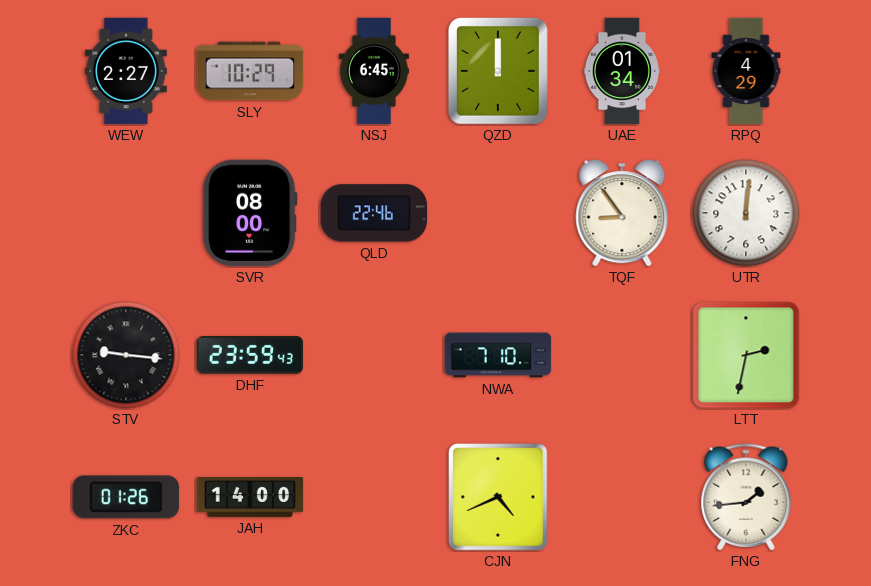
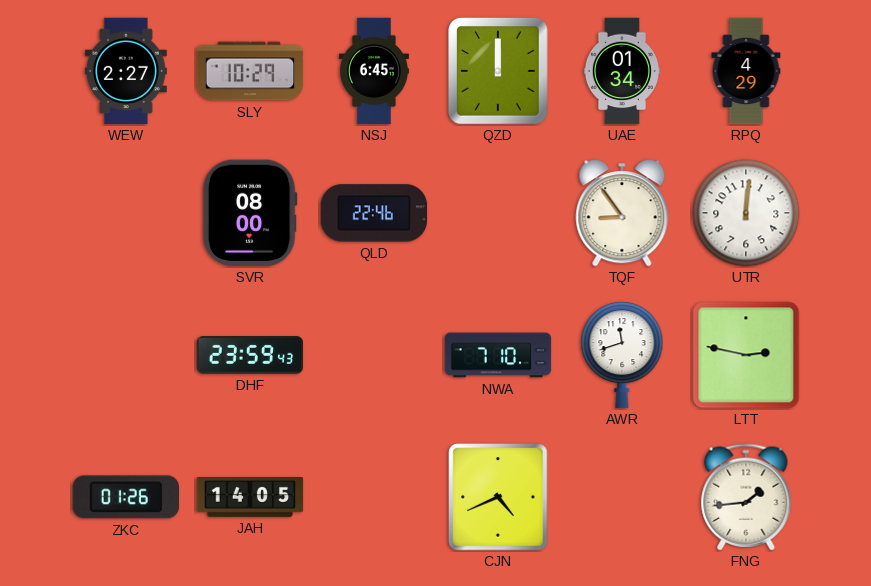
STV: 9:16 -> none (126, 355)
AWR: none -> 11:42 (622, 355)
LTT: 2:32 -> 2:47 (746, 355)
JAH: 14:00 -> 14:05 (250, 498)
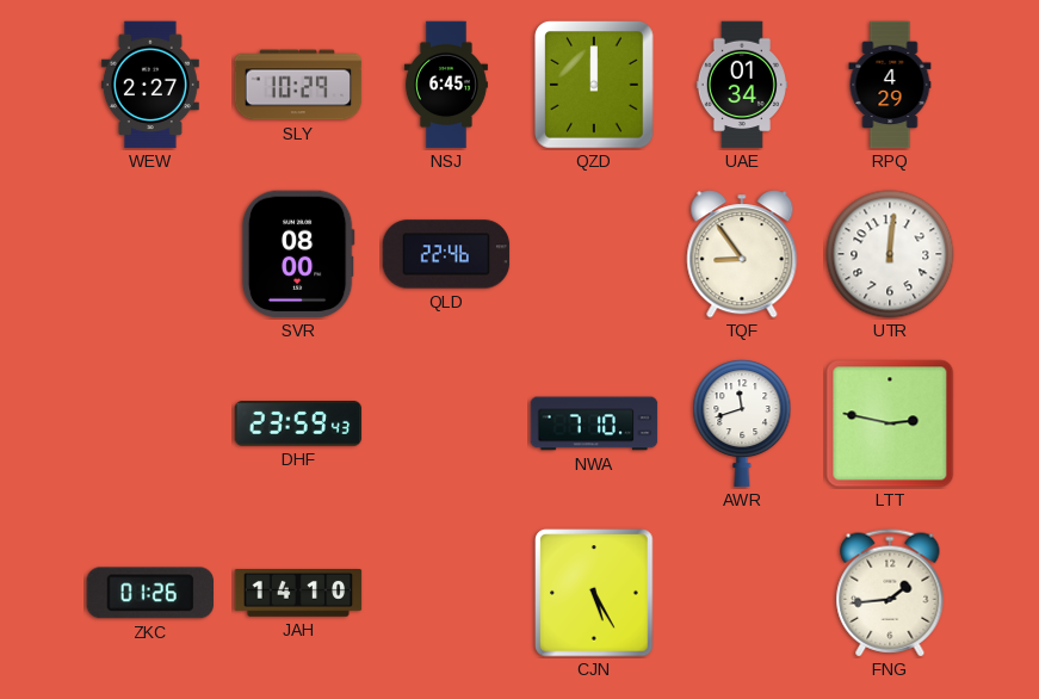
JAH: 14:05 -> 14:10 (298, 594)
CJN: 4:41 -> 5:25 (594, 593)
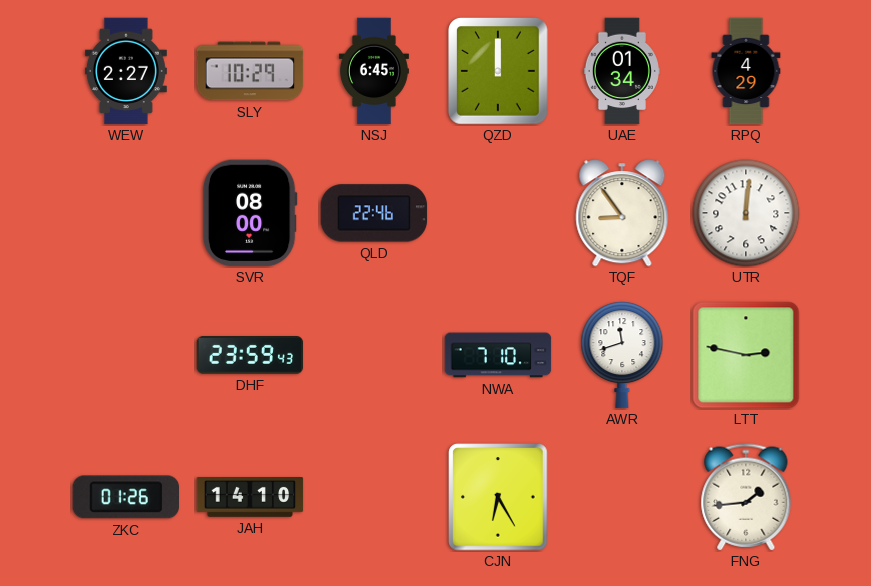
CJN: 5:25 -> 6:25 (498, 497)
